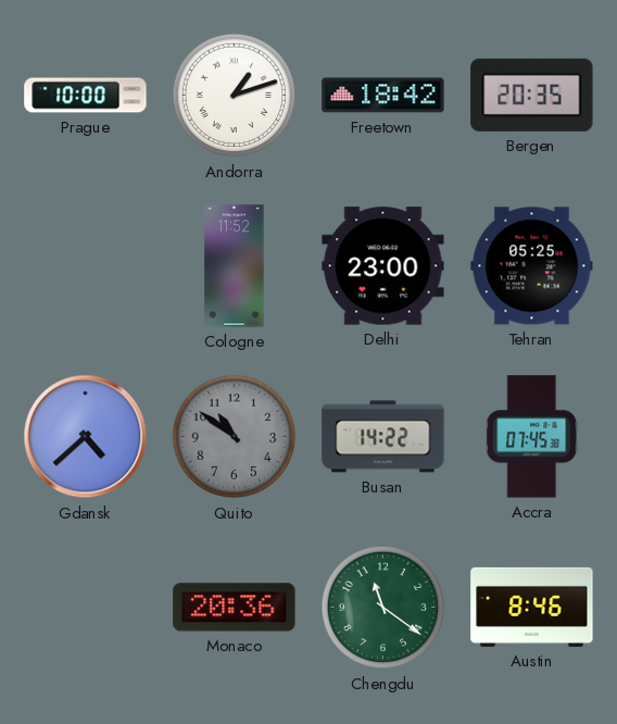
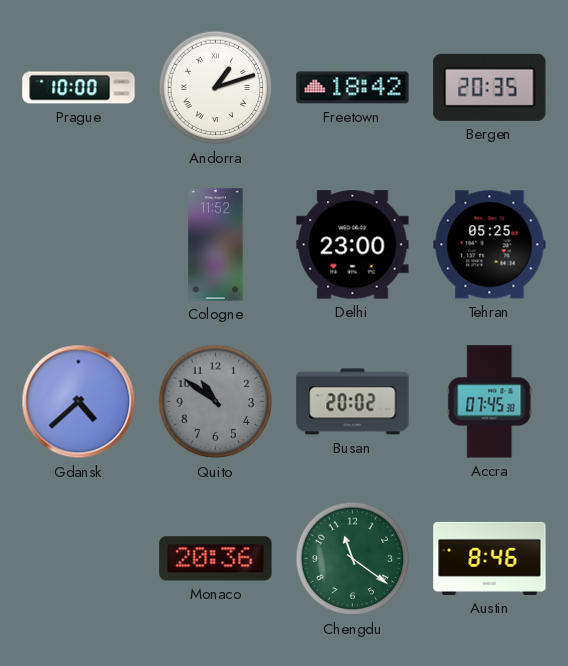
Busan: 14:22 -> 20:02 (353, 402)
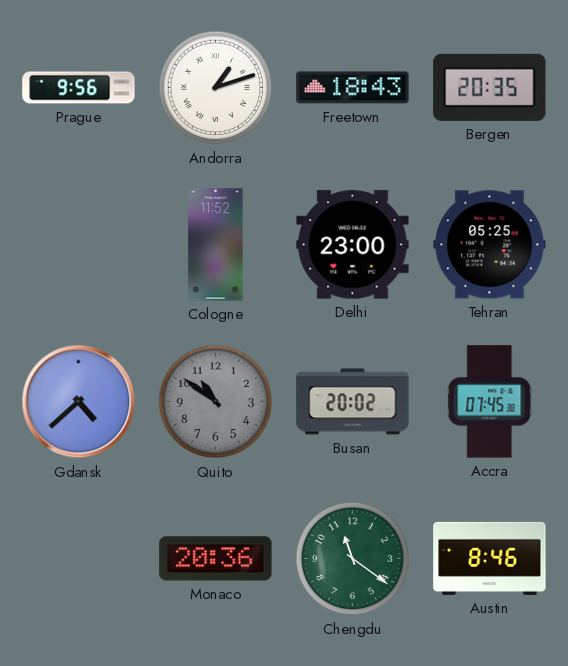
Prague: 10:00 -> 9:56 (79, 88)
Freetown: 18:42 -> 18:43 (353, 88)
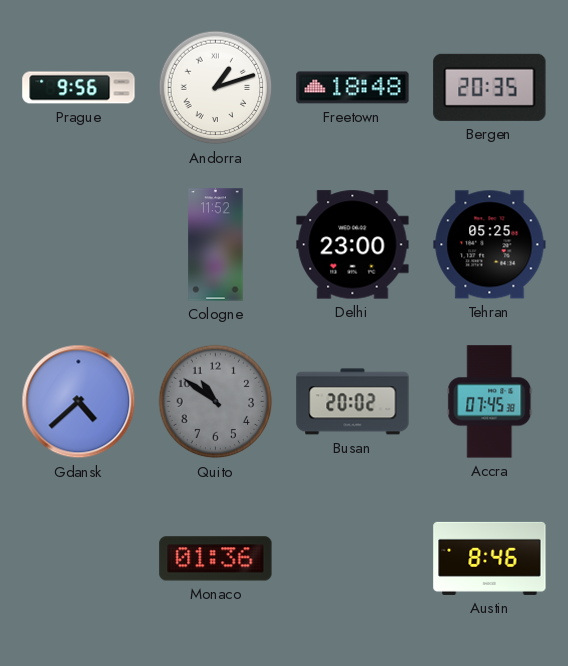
Freetown: 18:43 -> 18:48 (353, 88)
Monaco: 20:36 -> 01:36 (216, 559)
Chengdu: 11:21 -> none (353, 559)
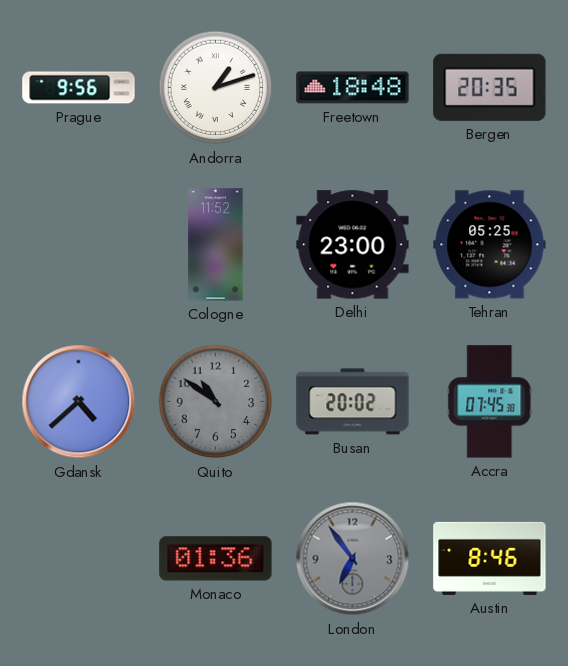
London: none -> 6:54 (353, 559)
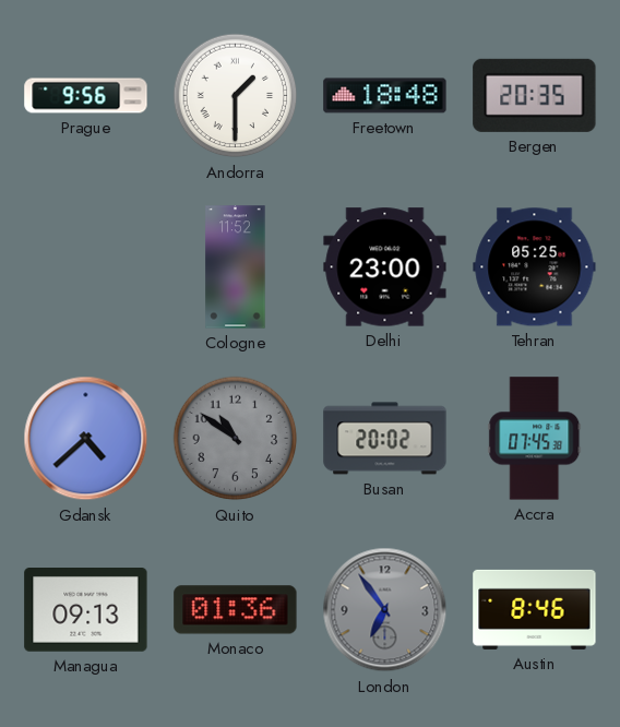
Andorra: 1:12 -> 1:30 (236, 96)
Managua: none -> 09:13 (86, 610)
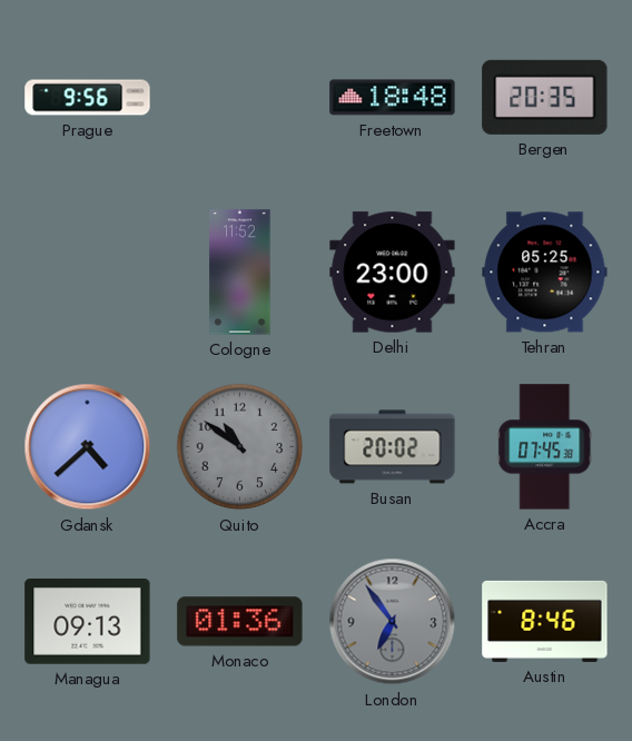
Andorra: 1:30 -> none (236, 96)
